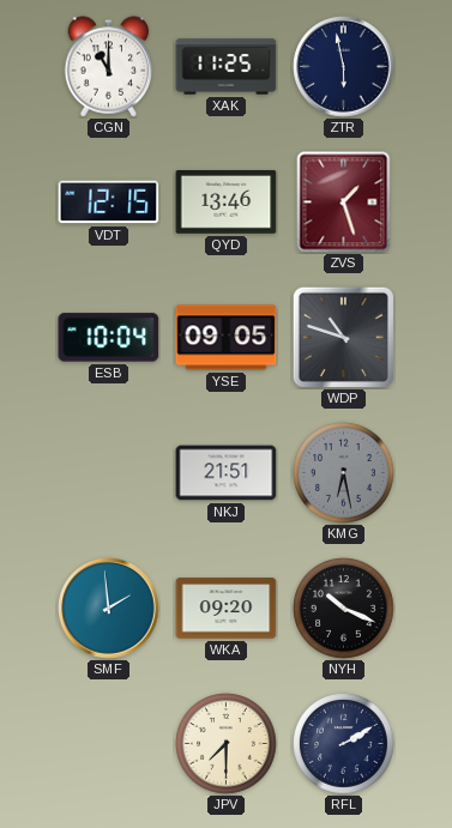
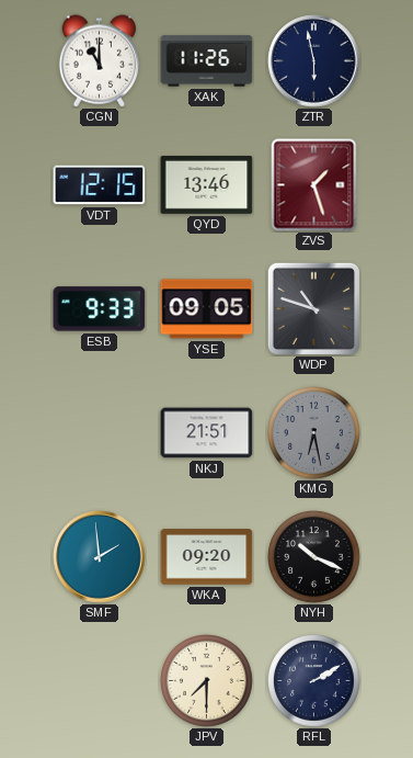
XAK: 11:25 -> 11:26 (207, 61)
ESB: 10:04 -> 9:33 (100, 309)
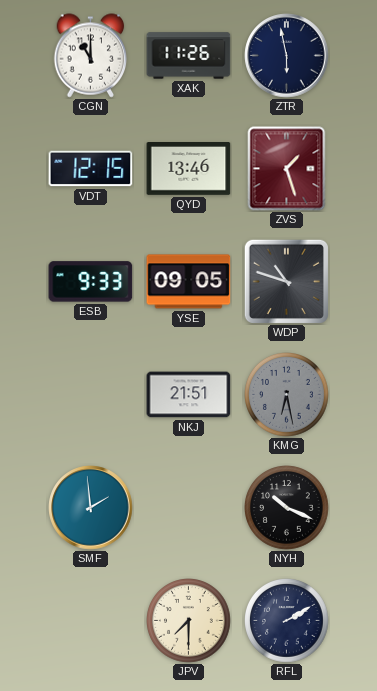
WKA: 09:20 -> none (207, 557)
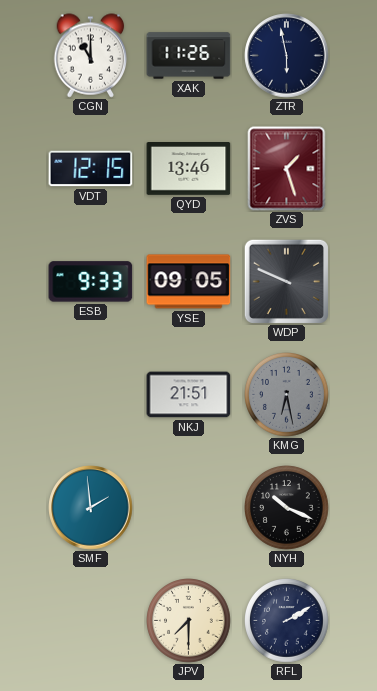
WDP: 10:48 -> 9:49 (286, 281)
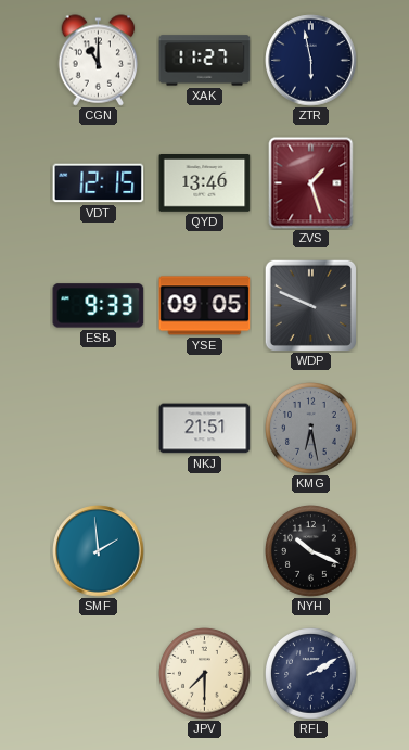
XAK: 11:26 -> 11:27 (205, 61)
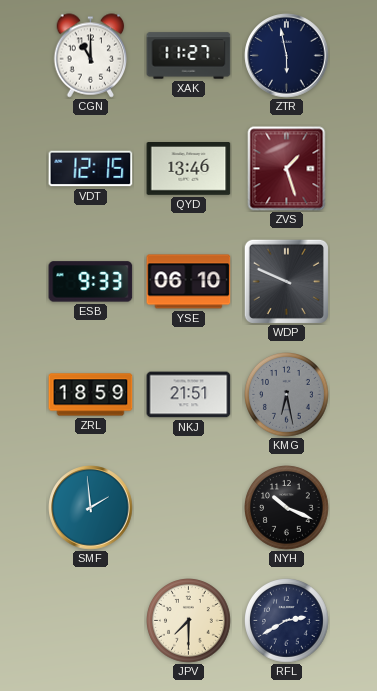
YSE: 09:05 -> 06:10 (189, 282)
ZRL: none -> 18:59 (91, 395)
RFL: 2:10 -> 2:40 (287, 621)
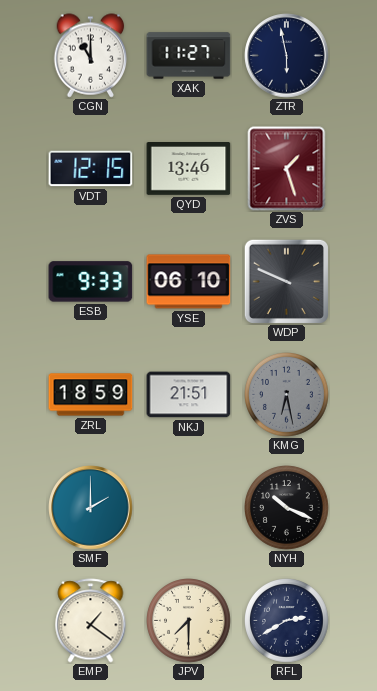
SMF: 1:59 -> 2:00 (91, 508)
EMP: none -> 1:21 (91, 621)
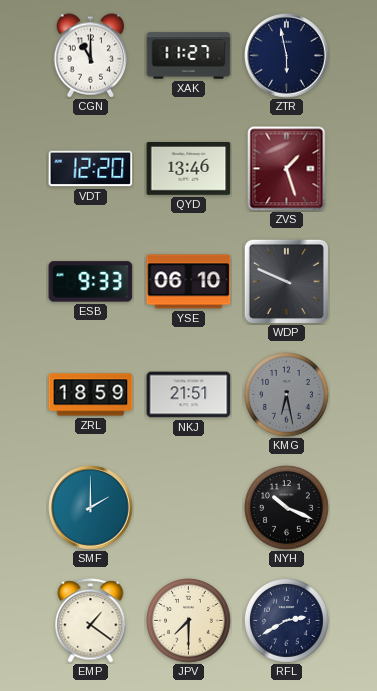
VDT: 12:15 -> 12:20 (91, 169)
